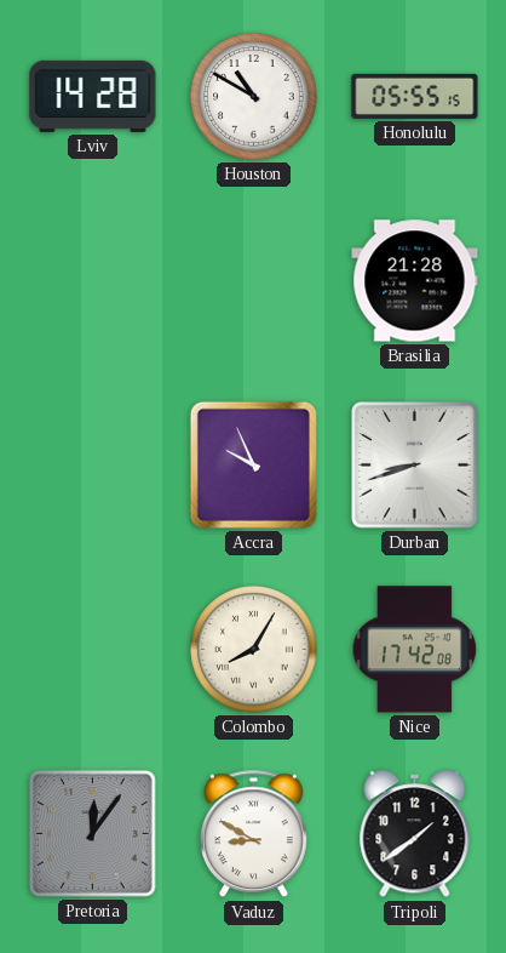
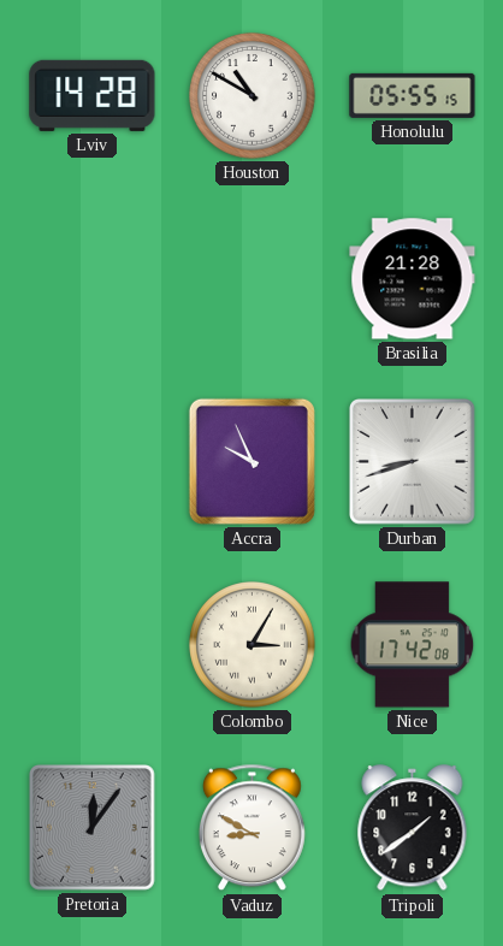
Colombo: 8:05 -> 3:05 (253, 645)
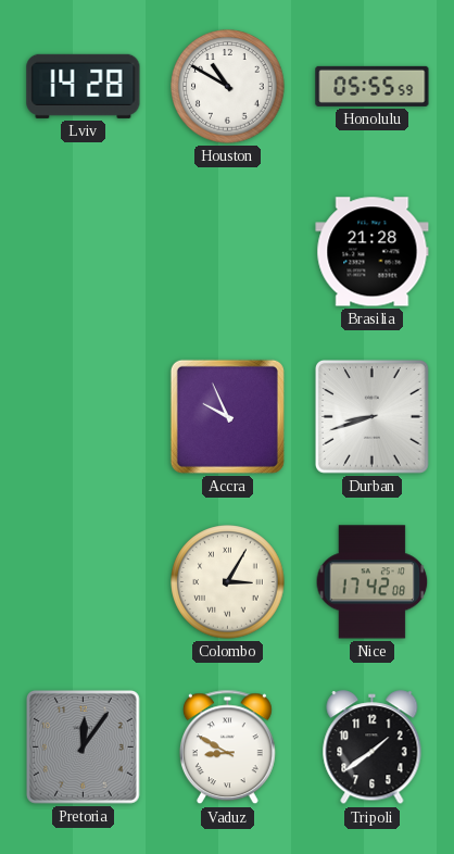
Honolulu: 05:55:15 -> 05:55:59 (373, 86)
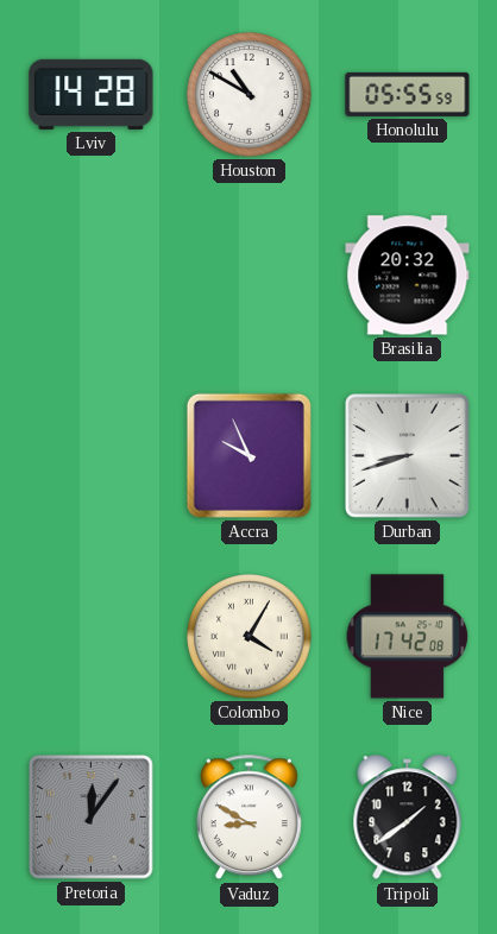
Brasilia: 21:28 -> 20:32 (408, 276)
Colombo: 3:05 -> 4:05 (250, 637)
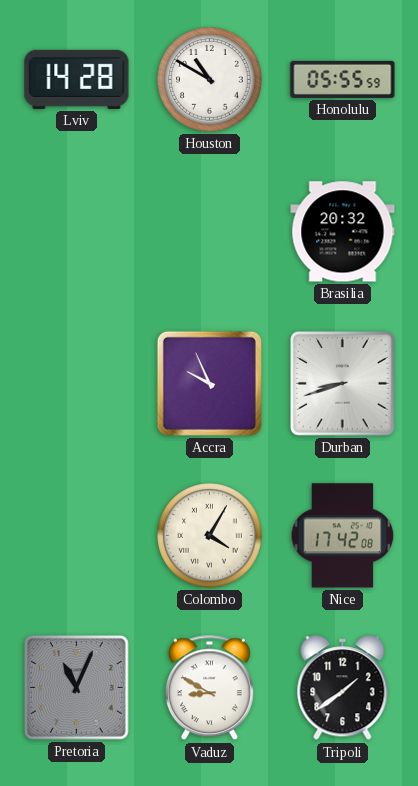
Pretoria: 12:06 -> 11:04 (77, 688)
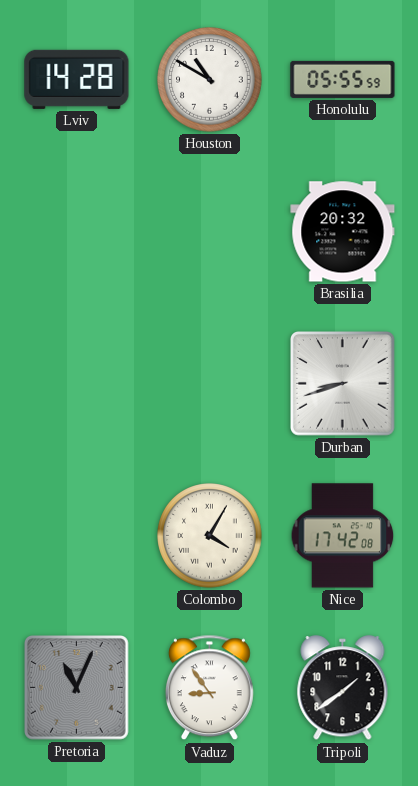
Accra: 9:56 -> none (209, 383)
Vaduz: 8:50 -> 8:54 (209, 688)
